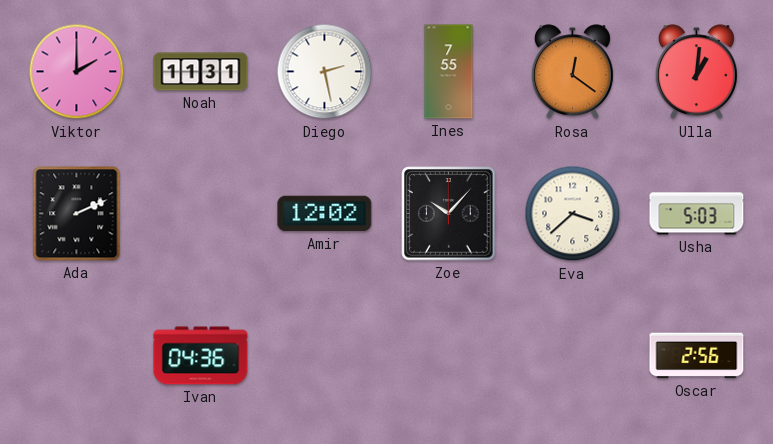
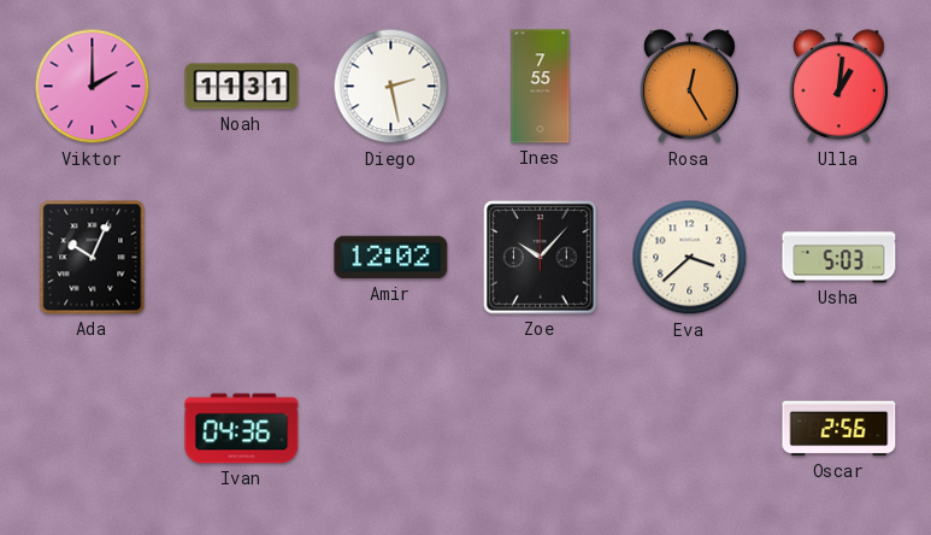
Rosa: 12:21 -> 12:25 (689, 87)
Ada: 2:11 -> 10:04 (93, 258)
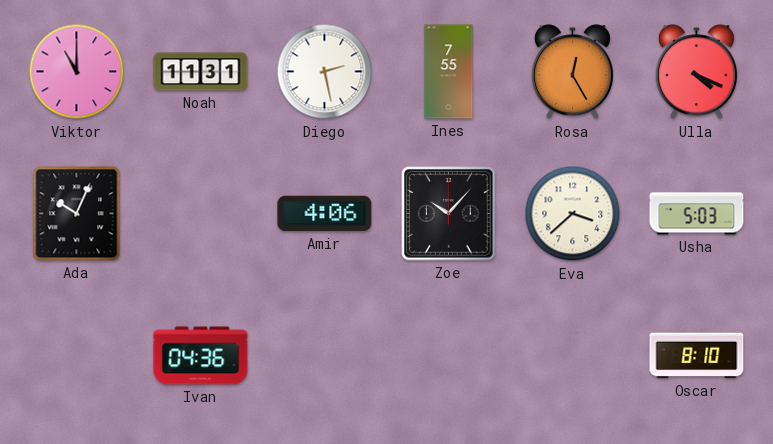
Viktor: 2:00 -> 11:00 (77, 72)
Ulla: 1:01 -> 4:19 (696, 72)
Amir: 12:02 -> 4:06 (325, 214)
Oscar: 2:56 -> 8:10 (697, 356)
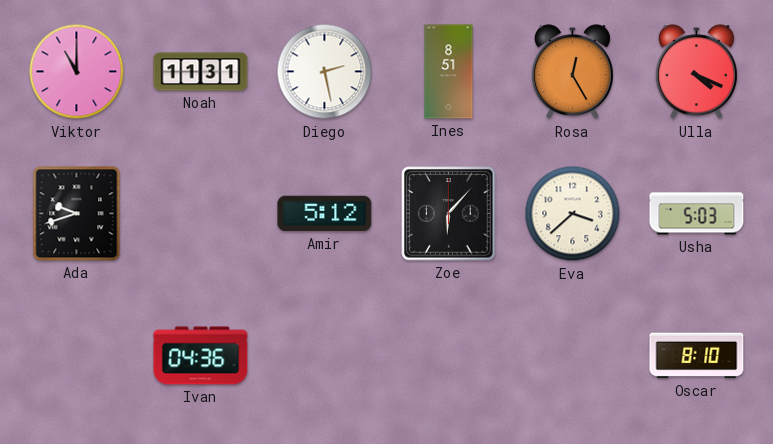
Ines: 7:55 -> 8:51 (449, 72)
Ada: 10:04 -> 9:42 (77, 214)
Amir: 4:06 -> 5:12 (325, 214)
Zoe: 10:07 -> 6:07 (449, 214)
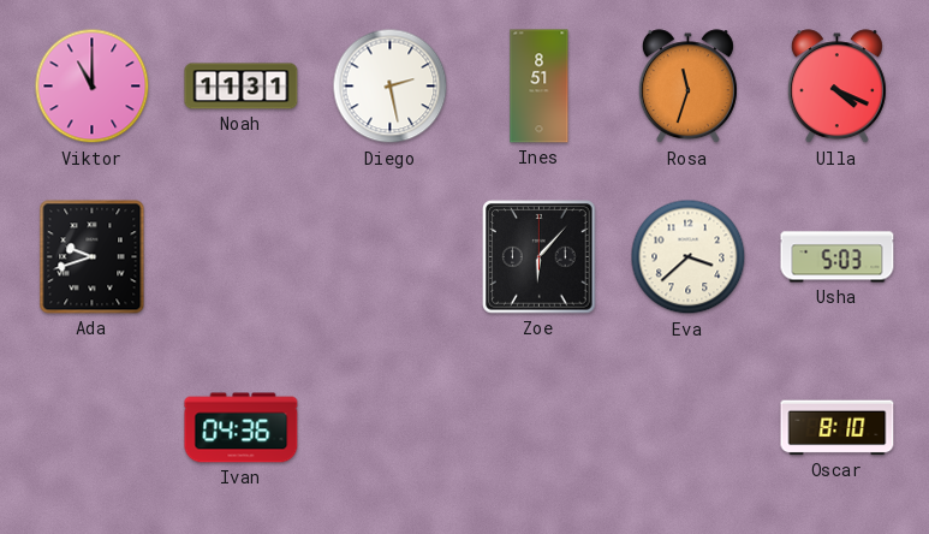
Rosa: 12:25 -> 11:33 (687, 87)
Amir: 5:12 -> none (325, 214)
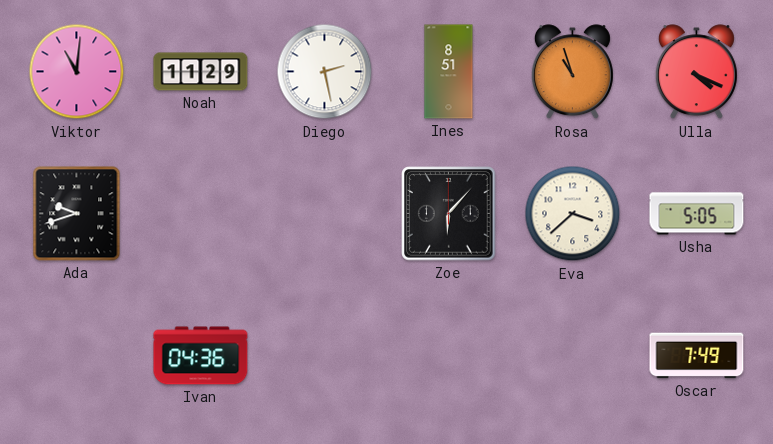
Viktor: 11:00 -> 11:01 (77, 72)
Noah: 11:31 -> 11:29 (201, 72)
Rosa: 11:33 -> 10:57 (572, 72)
Usha: 5:03 -> 5:05 (697, 214)
Oscar: 8:10 -> 7:49 (697, 356)
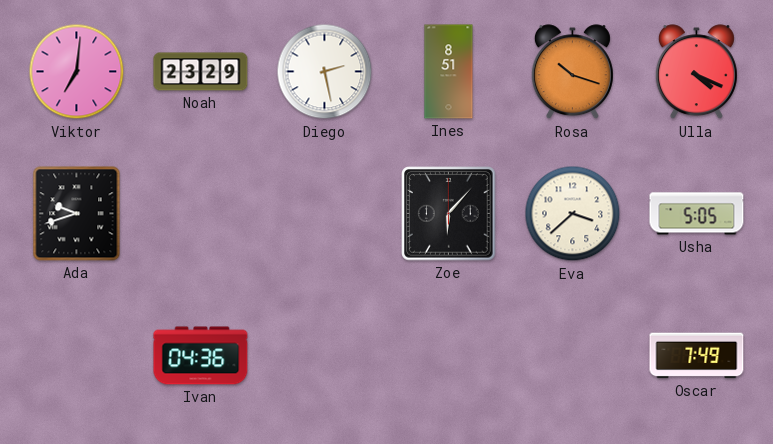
Viktor: 11:01 -> 7:01 (77, 72)
Noah: 11:29 -> 23:29 (201, 72)
Rosa: 10:57 -> 10:18 (572, 72)
